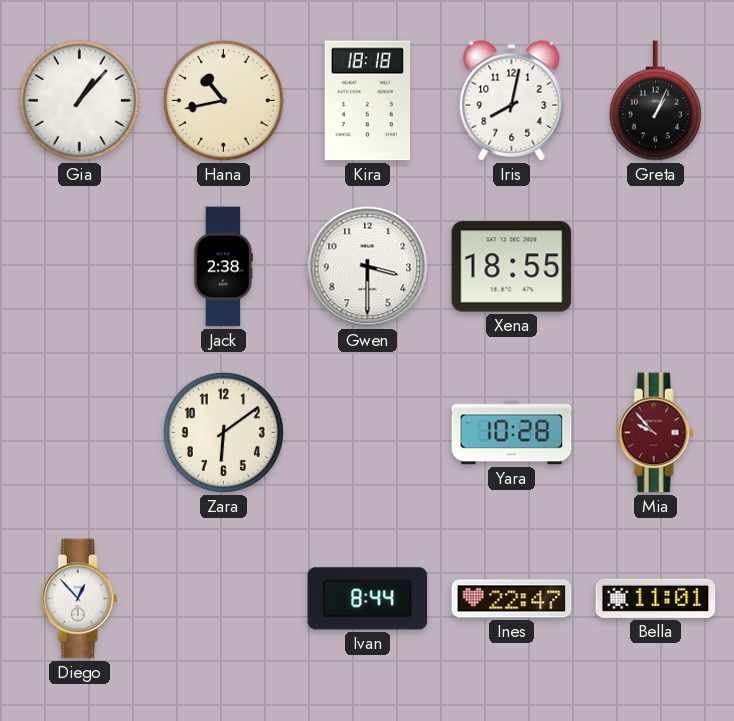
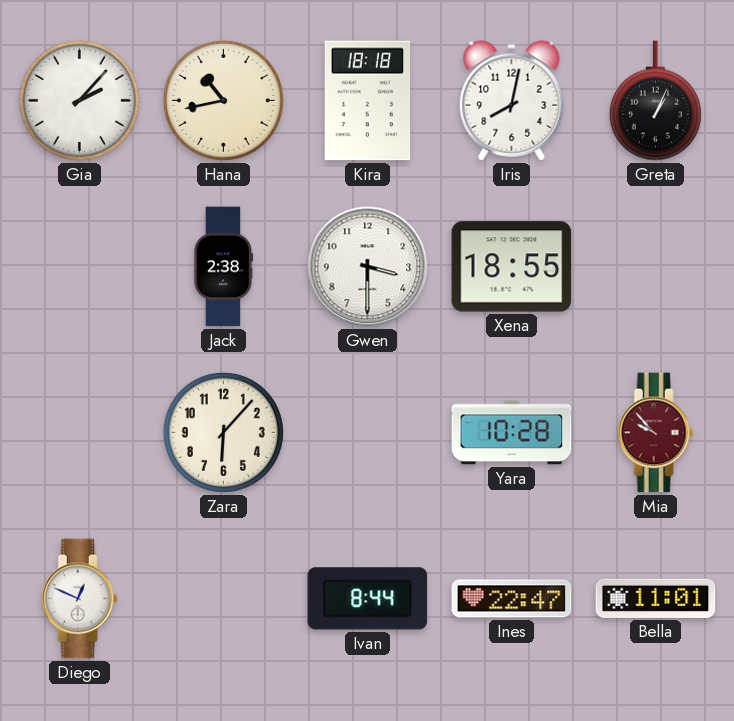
Gia: 1:07 -> 2:07 (79, 100)
Zara: 6:09 -> 6:07 (223, 432)
Diego: 12:53 -> 12:49 (79, 599)
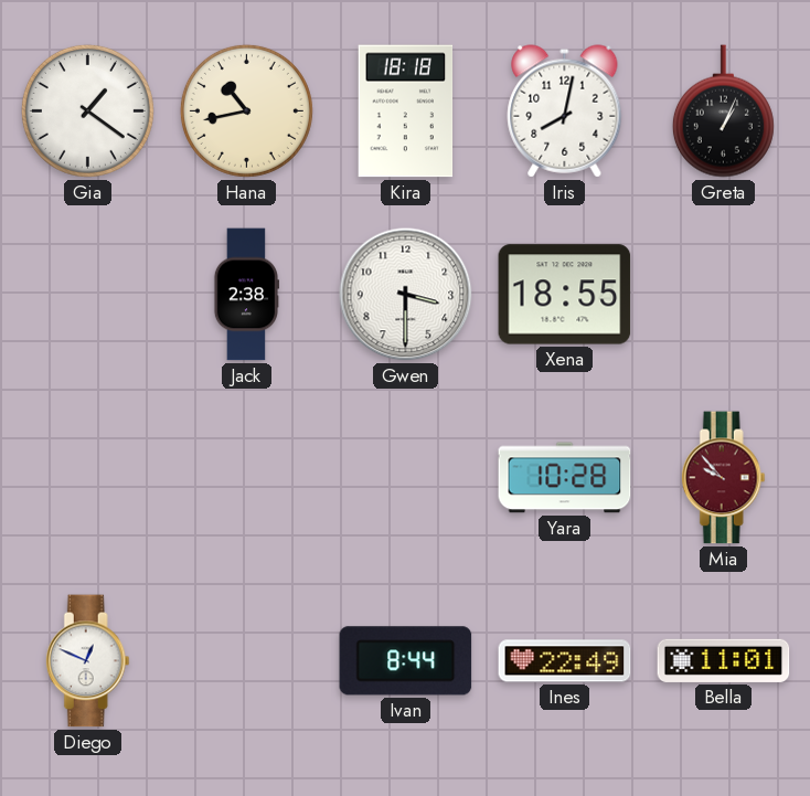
Gia: 2:07 -> 1:21 (87, 110)
Zara: 6:07 -> none (223, 432)
Ines: 22:47 -> 22:49 (565, 661)
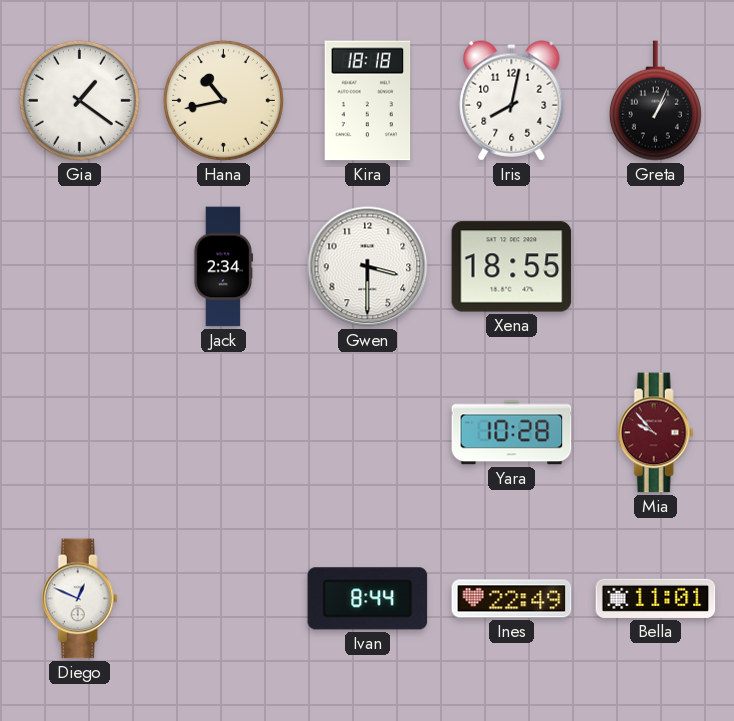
Jack: 2:38 -> 2:34 (222, 267)
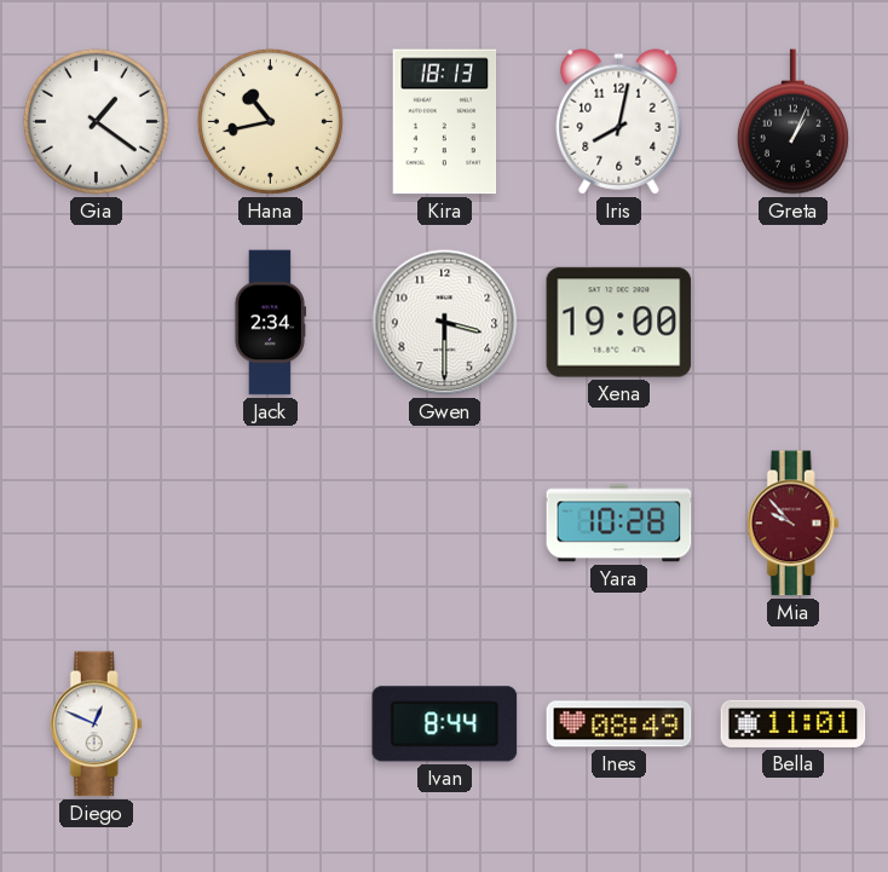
Kira: 18:18 -> 18:13 (445, 122)
Xena: 18:55 -> 19:00 (619, 323)
Ines: 22:49 -> 08:49 (619, 724)
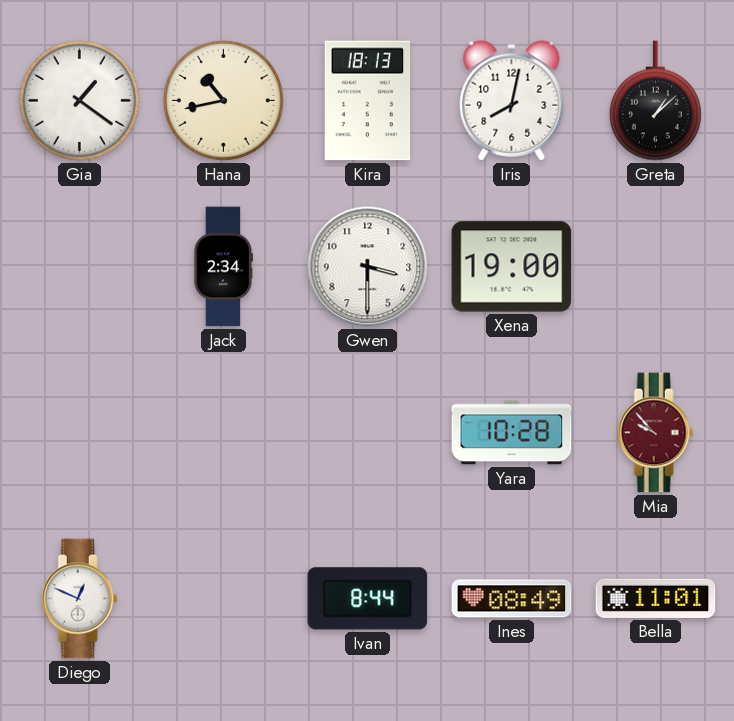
Greta: 1:04 -> 1:08 (655, 101)
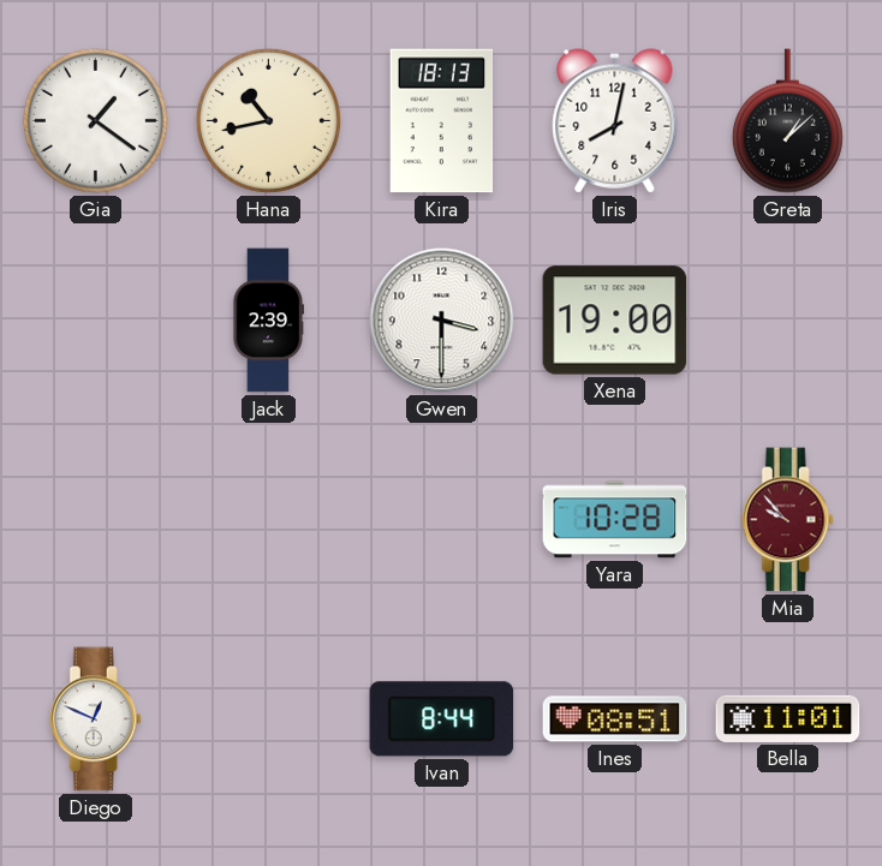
Jack: 2:34 -> 2:39 (267, 321)
Ines: 08:49 -> 08:51 (615, 719)
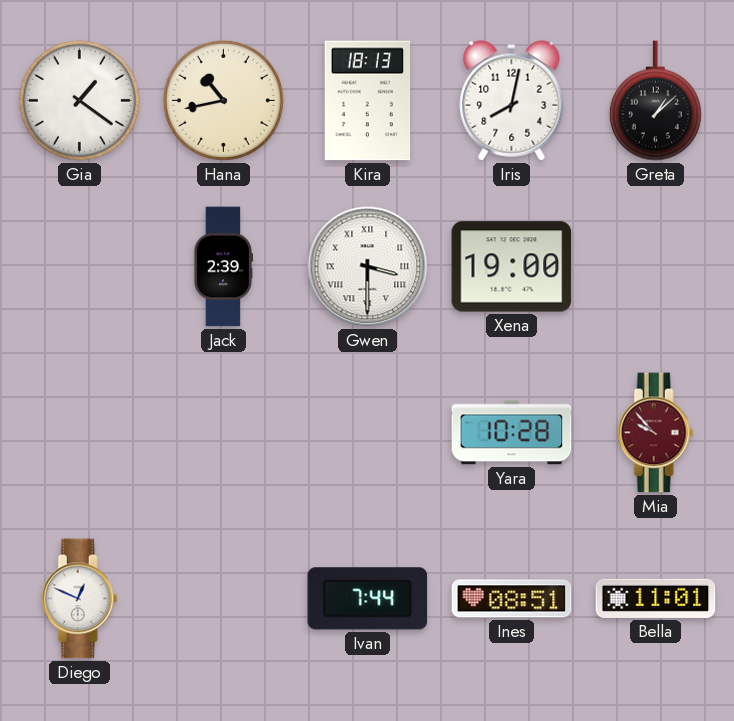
Gwen numerals: Arabic -> Roman (368, 267)
Ivan: 8:44 -> 7:44 (368, 599)
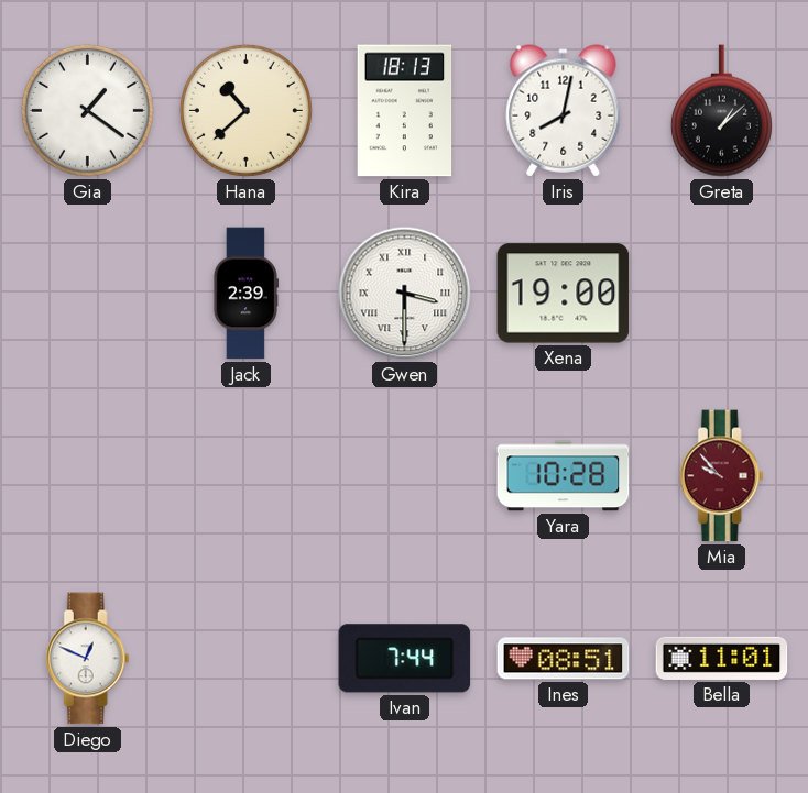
Hana: 10:43 -> 10:38 (245, 110)
